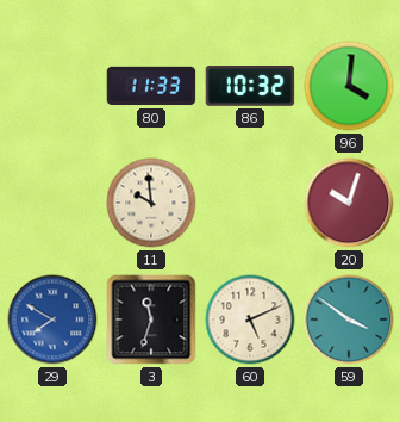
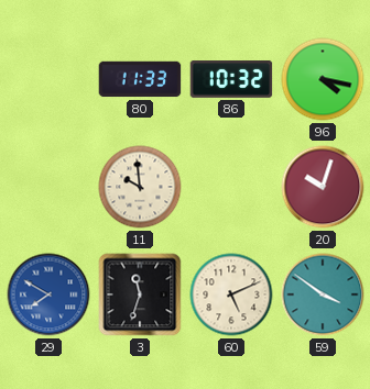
96: 4:01 -> 4:17 (323, 79)
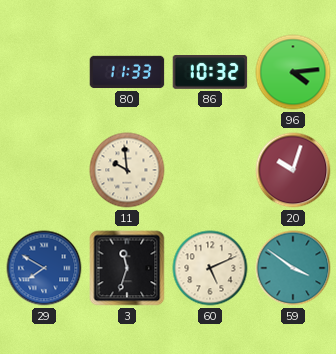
96: 4:17 -> 4:14 (293, 72)
